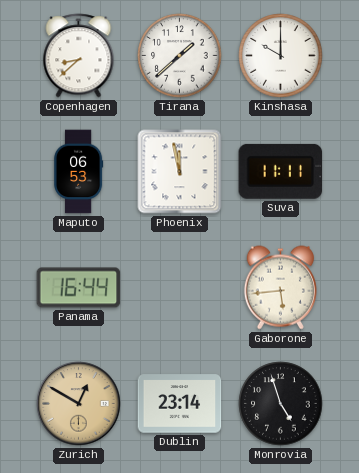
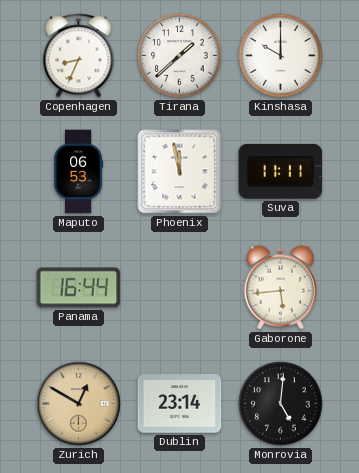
Copenhagen: 8:38 -> 8:34 (79, 56)
Monrovia: 4:57 -> 5:01 (281, 404)
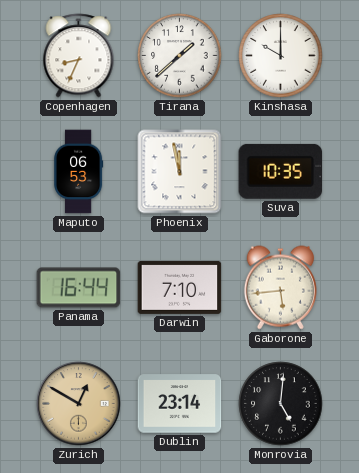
Suva: 11:11 -> 10:35 (281, 171)
Darwin: none -> 7:10 (180, 287)
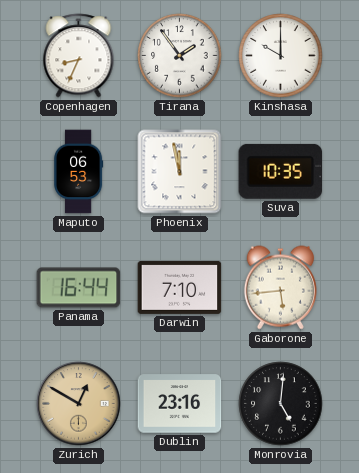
Tirana: 1:38 -> 1:54 (180, 56)
Dublin: 23:14 -> 23:16 (180, 404)
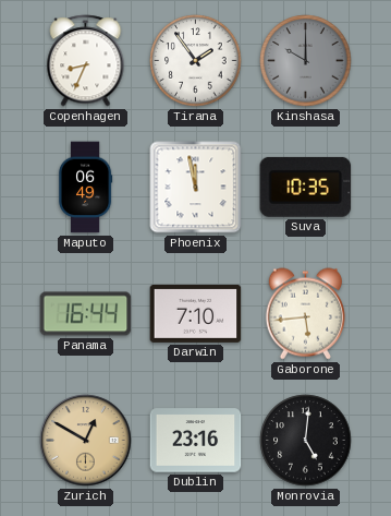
Kinshasa dial: white -> grey (306, 61)
Maputo: 06:53 -> 06:49 (85, 188)
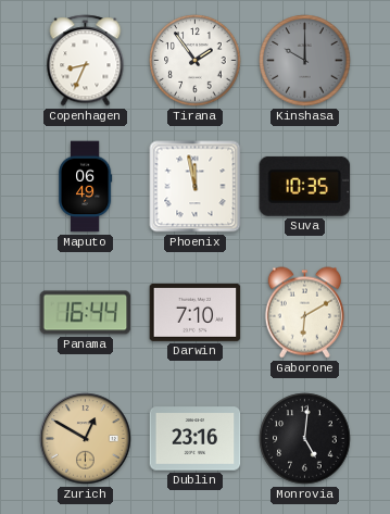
Gaborone: 5:44 -> 6:10 (304, 313)
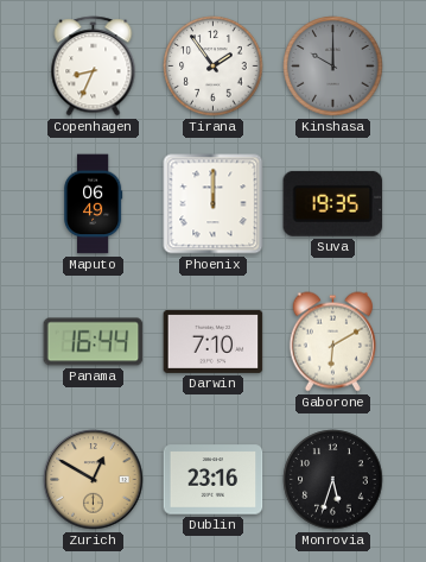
Phoenix: 11:58 -> 12:00 (214, 204)
Suva: 10:35 -> 19:35 (333, 203)
Monrovia: 5:01 -> 5:33 (333, 480)
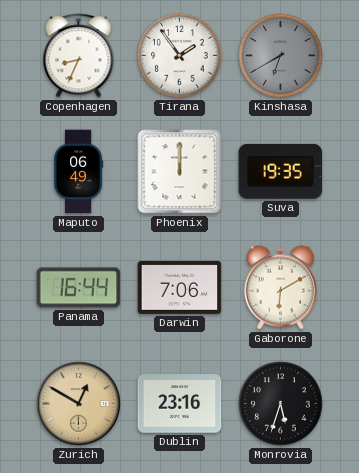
Kinshasa: 10:00 -> 6:40 (281, 56)
Darwin: 7:10 -> 7:06 (180, 287)
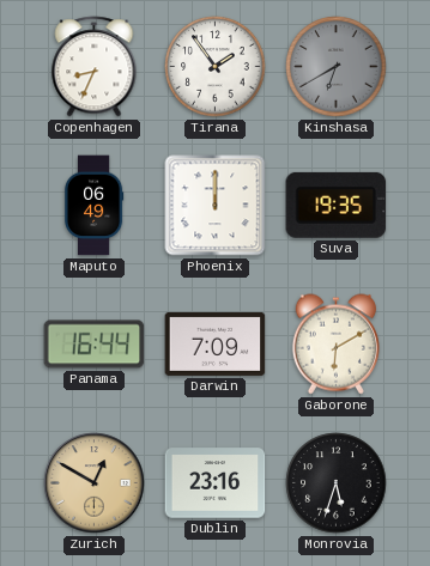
Darwin: 7:06 -> 7:09 (216, 343)
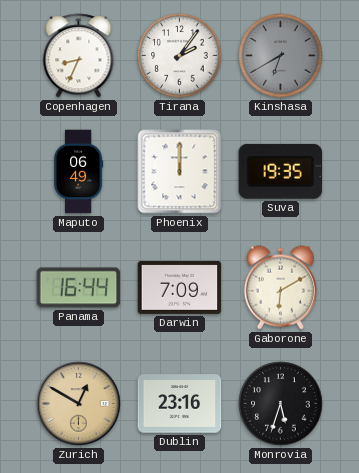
Tirana: 1:54 -> 2:06 (180, 56)
